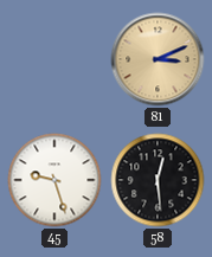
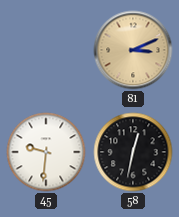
45: 9:27 -> 9:31 (46, 152)
58: 12:29 -> 12:32 (133, 152)
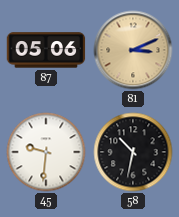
87: none -> 05:06 (46, 50)
58: 12:32 -> 10:32 (133, 152)
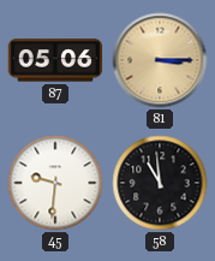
81: 3:11 -> 3:15 (160, 60)
58: 10:32 -> 10:59 (160, 183)
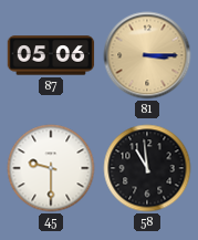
45: 9:31 -> 9:30 (51, 168)
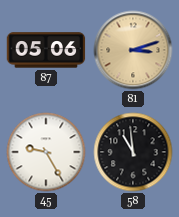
81: 3:15 -> 3:12 (133, 50)
45: 9:30 -> 9:25 (46, 152)
